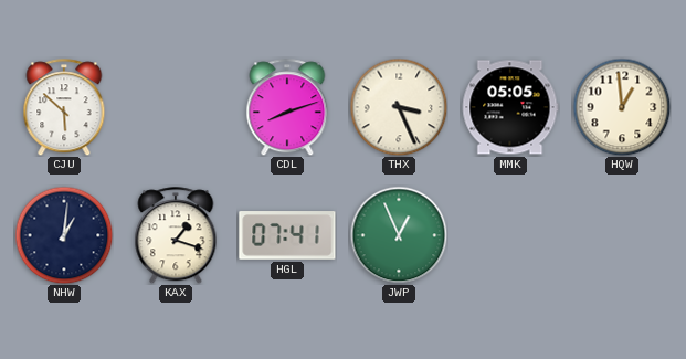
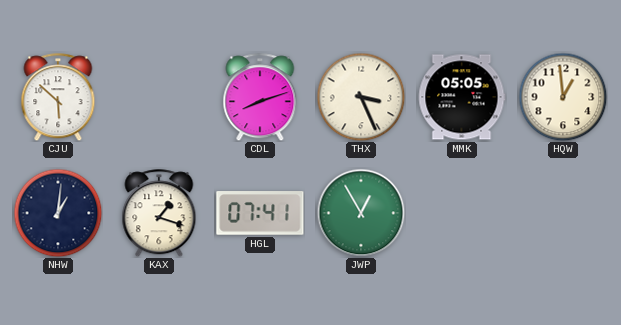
JWP: 12:56 -> 12:55 (361, 213)
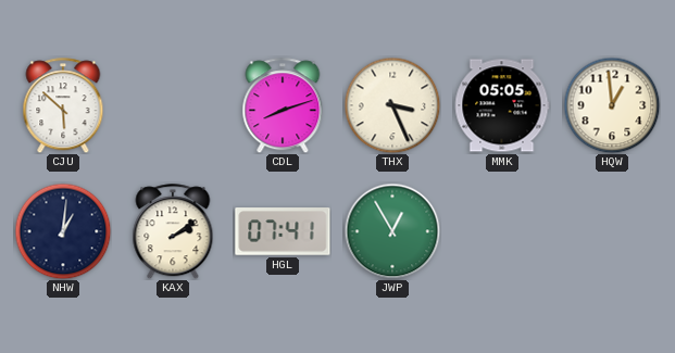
KAX: 1:18 -> 2:09 (173, 231)
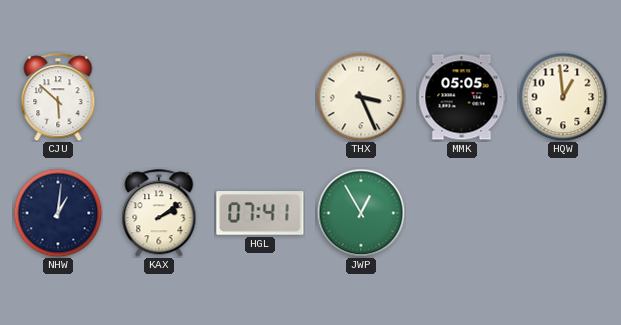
CDL: 8:12 -> none (283, 105)
